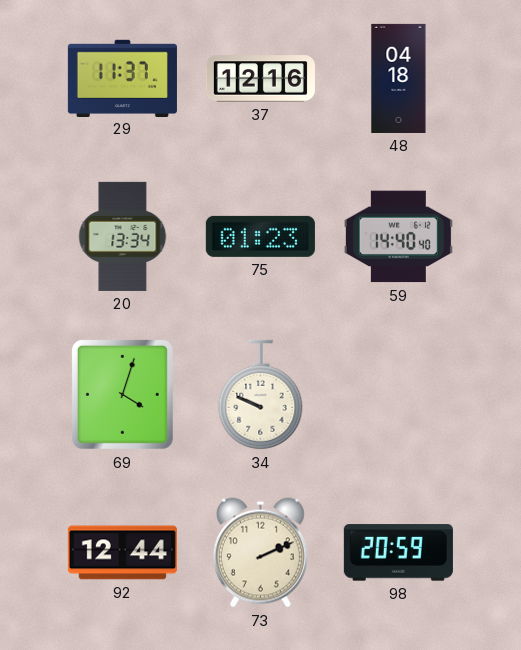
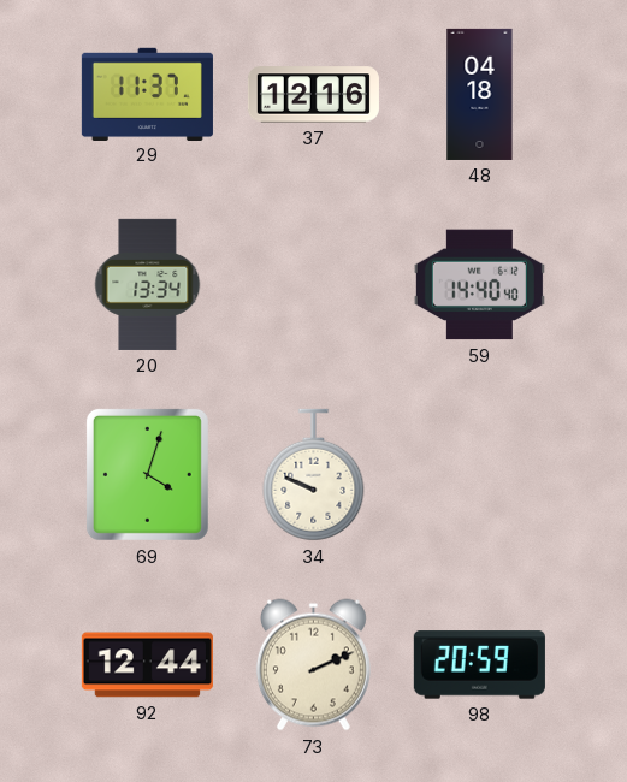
75: 01:23 -> none (260, 236)
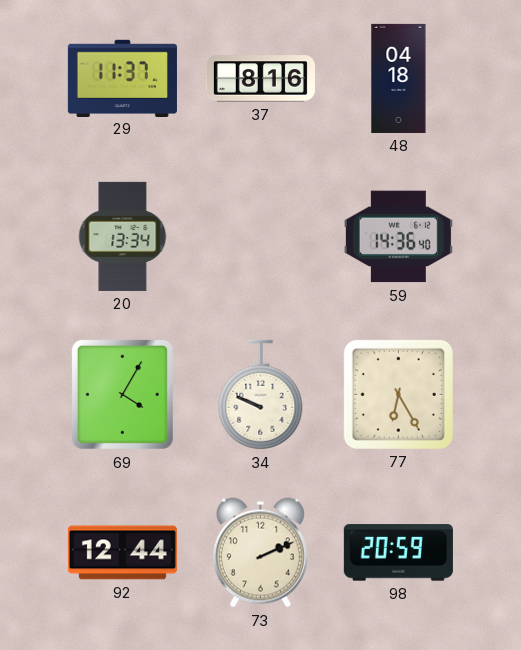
37: 12:16 -> 8:16 (260, 79)
59: 14:40 -> 14:36 (398, 237)
69: 4:03 -> 4:05 (122, 394)
77: none -> 6:25 (398, 394)
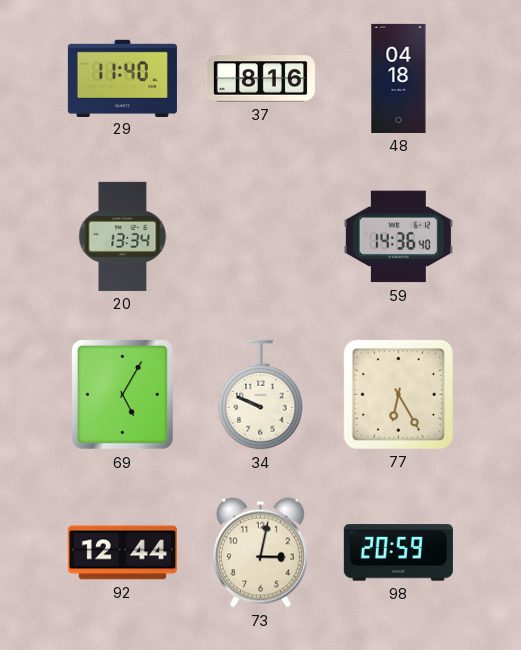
29: 11:37 -> 11:40 (122, 78)
69: 4:05 -> 5:05 (122, 394)
73: 2:11 -> 3:02 (260, 553)
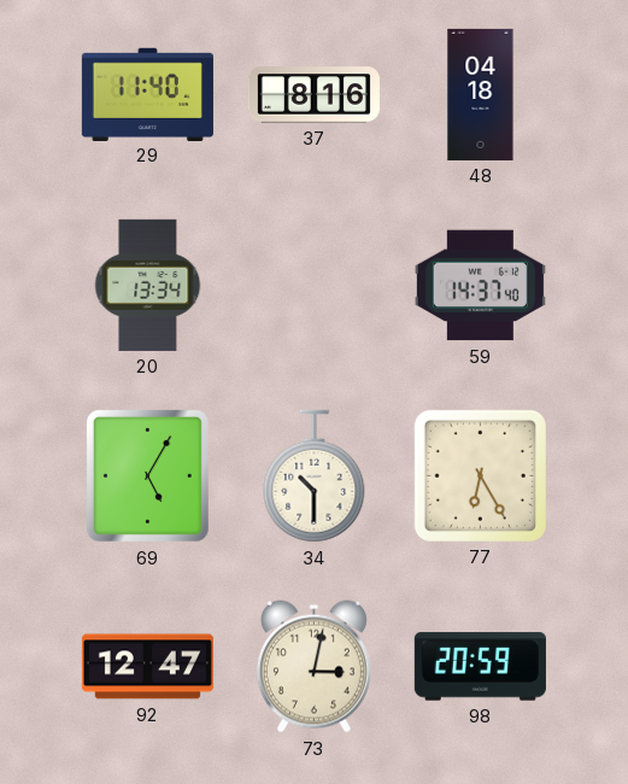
59: 14:36 -> 14:37 (480, 286)
34: 9:49 -> 10:30 (315, 476)
92: 12:44 -> 12:47 (147, 667)
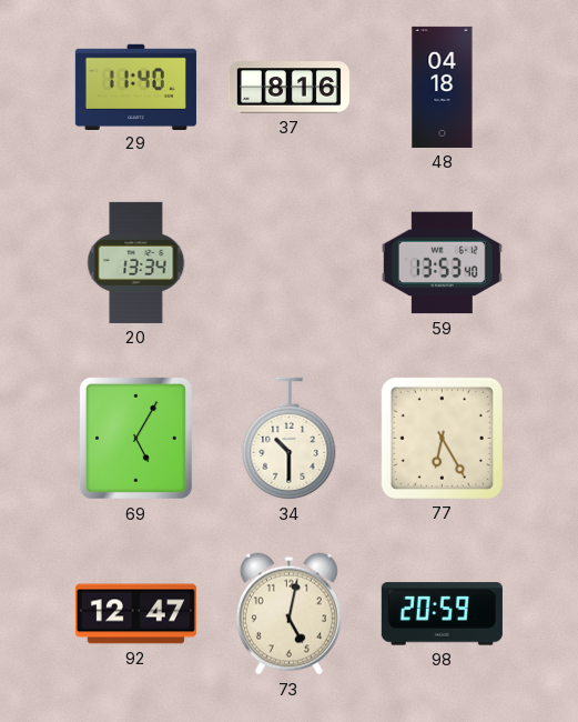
59: 14:37 -> 13:53 (442, 263)
73: 3:02 -> 5:02 (288, 614)
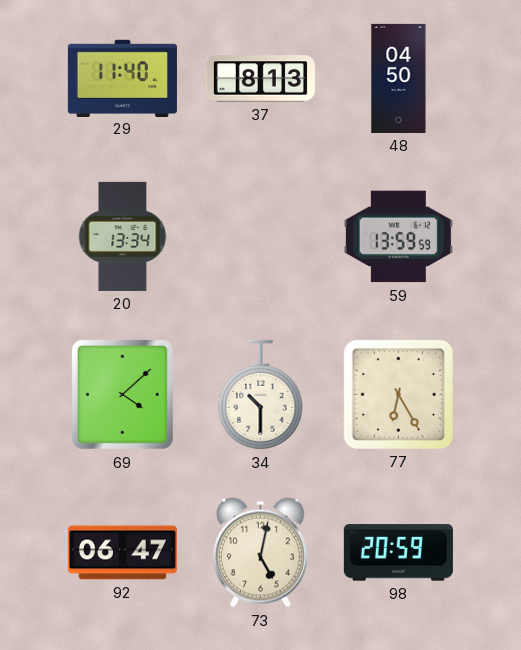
37: 8:16 -> 8:13 (260, 79)
48: 04:18 -> 04:50 (399, 78)
59: 13:53 -> 13:59 (398, 237)
69: 5:05 -> 4:08 (122, 394)
92: 12:47 -> 06:47 (122, 553)
